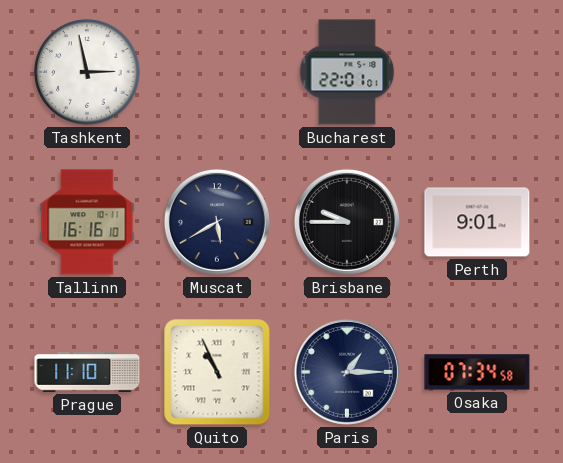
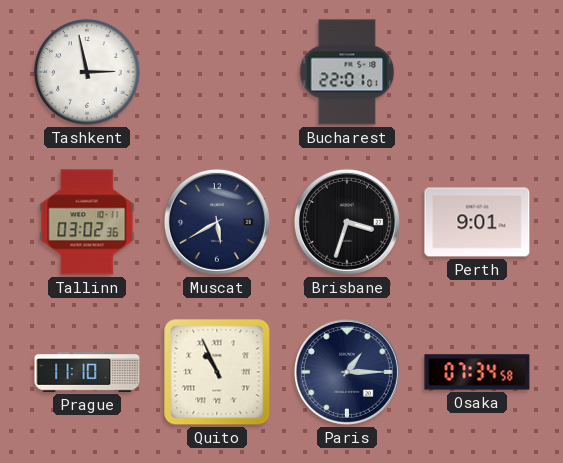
Tallinn: 16:16 -> 03:02 (87, 222)
Brisbane: 9:45 -> 3:33 (347, 222)
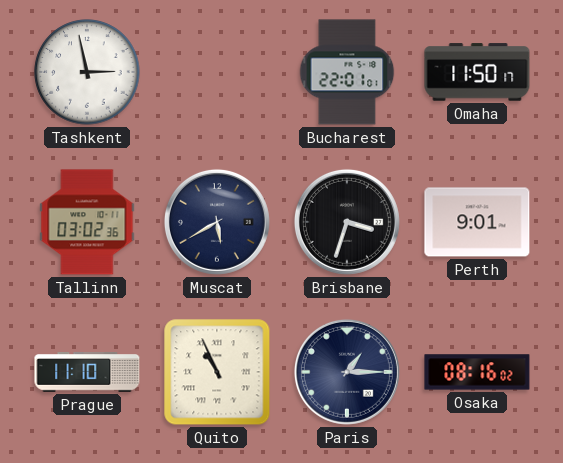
Omaha: none -> 11:50 (477, 72)
Osaka: 07:34 -> 08:16 (477, 372)
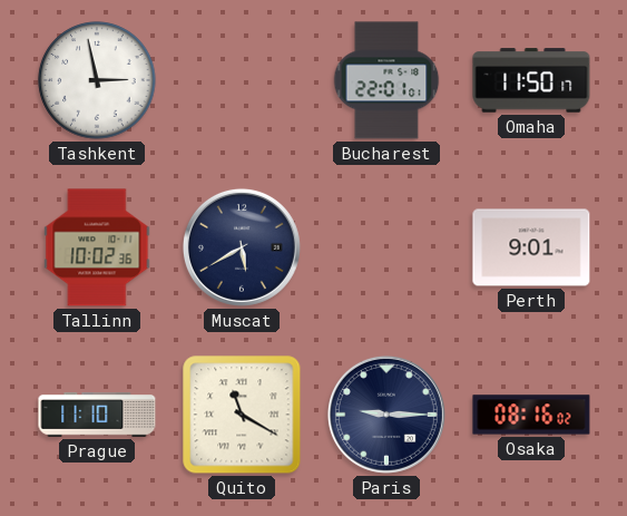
Tallinn: 03:02 -> 10:02 (97, 247)
Brisbane: 3:33 -> none (347, 222)
Quito: 10:56 -> 11:20 (242, 415)
Paris: 1:15 -> 9:15 (386, 415)
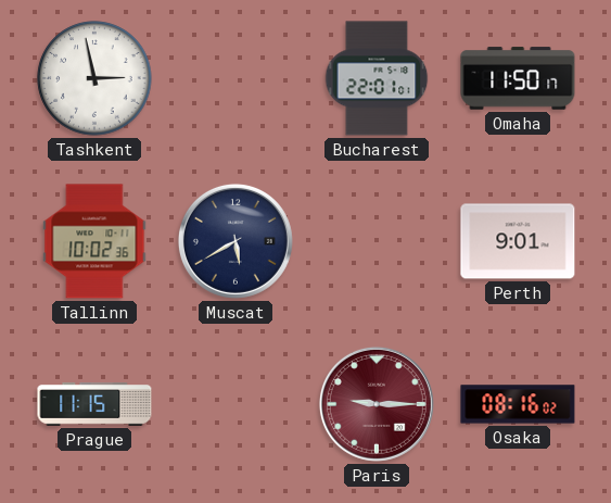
Prague: 11:10 -> 11:15 (94, 404)
Quito: 11:20 -> none (242, 415)
Paris dial: navy -> burgundy (377, 404)
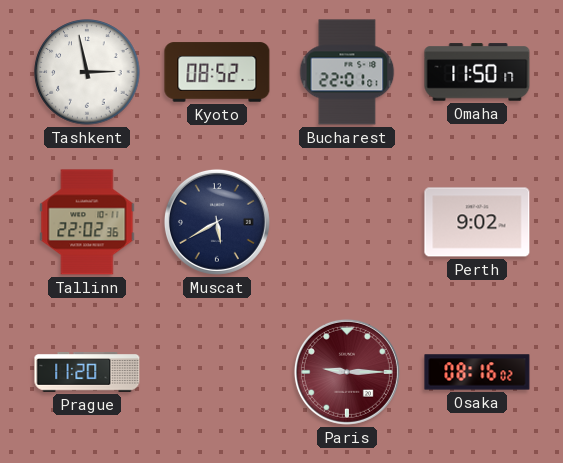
Kyoto: none -> 08:52 (217, 72)
Tallinn: 10:02 -> 22:02 (87, 222)
Perth: 9:01 -> 9:02 (477, 222)
Prague: 11:15 -> 11:20 (87, 372)
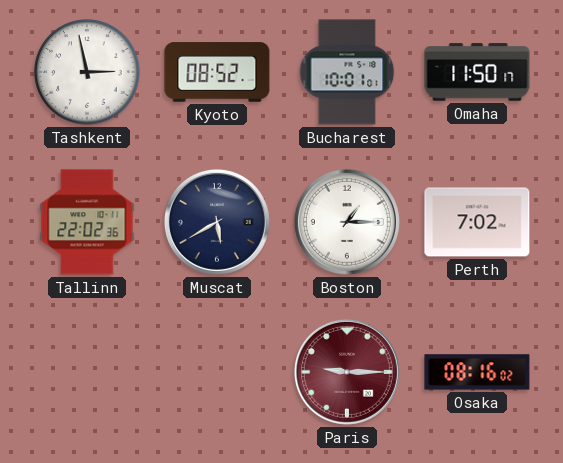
Bucharest: 22:01 -> 10:01 (347, 72)
Boston: none -> 1:15 (347, 222)
Perth: 9:02 -> 7:02 (477, 222)
Prague: 11:20 -> none (87, 372)
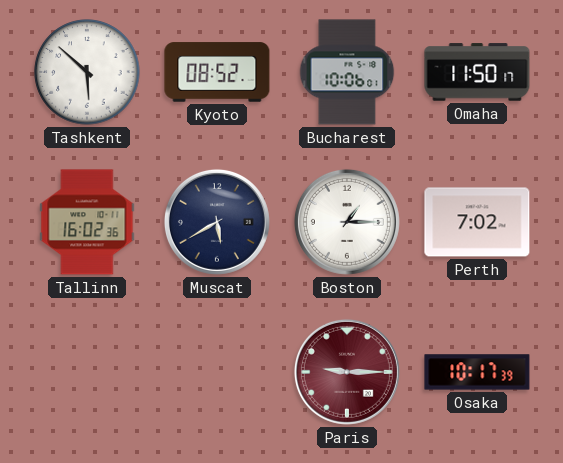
Tashkent: 2:58 -> 5:52 (87, 72)
Bucharest: 10:01 -> 10:06 (347, 72)
Tallinn: 22:02 -> 16:02 (87, 222)
Osaka: 08:16 -> 10:17 (477, 372)
